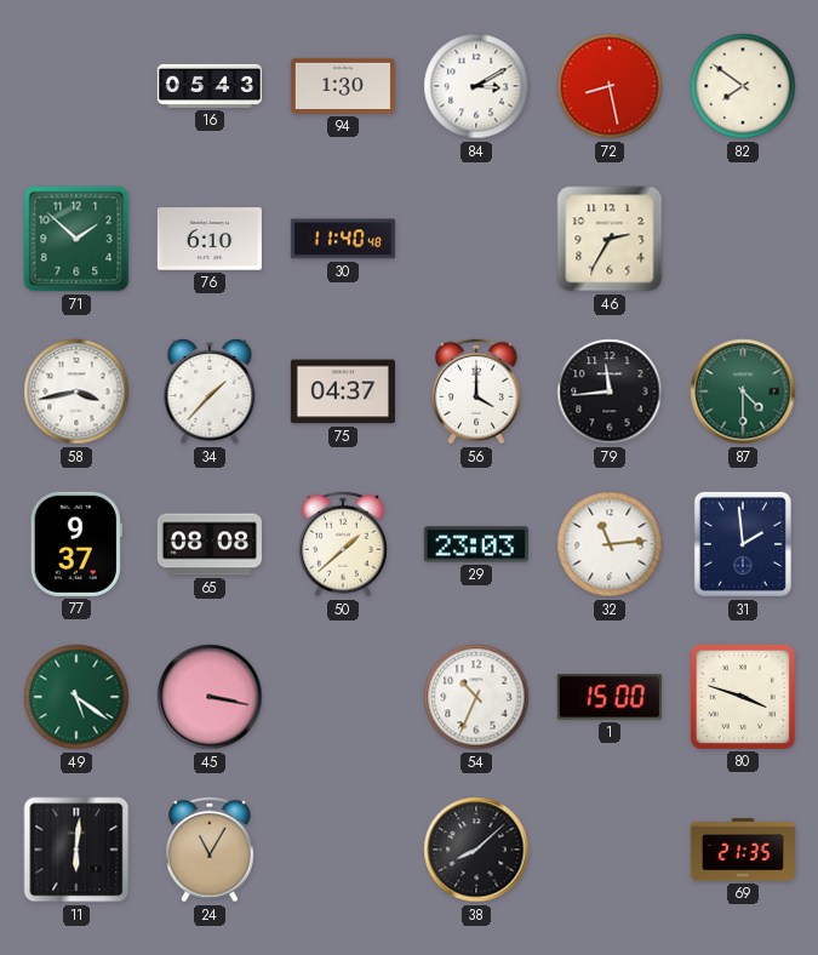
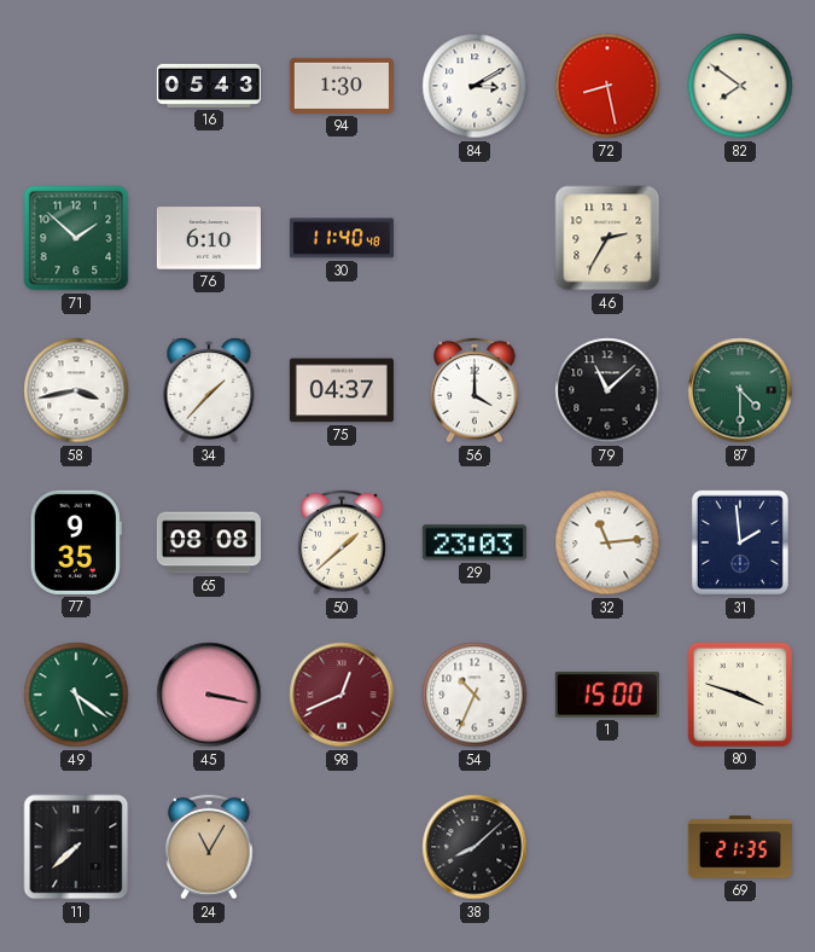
79: 11:44 -> 11:08 (607, 390)
77: 9:37 -> 9:35 (76, 542)
98: none -> 12:41 (342, 695)
11: 6:01 -> 7:38 (76, 847)
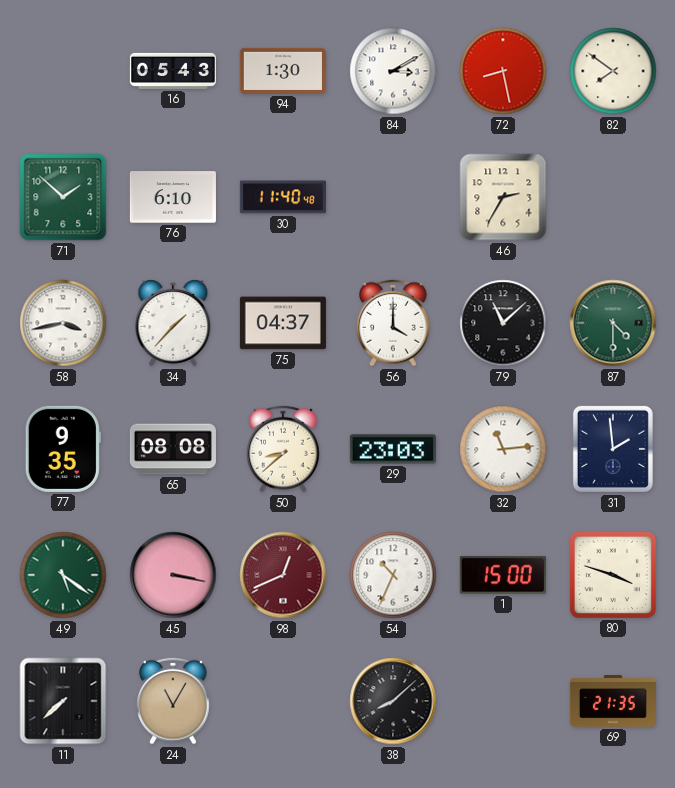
50: 1:38 -> 8:38 (283, 449)
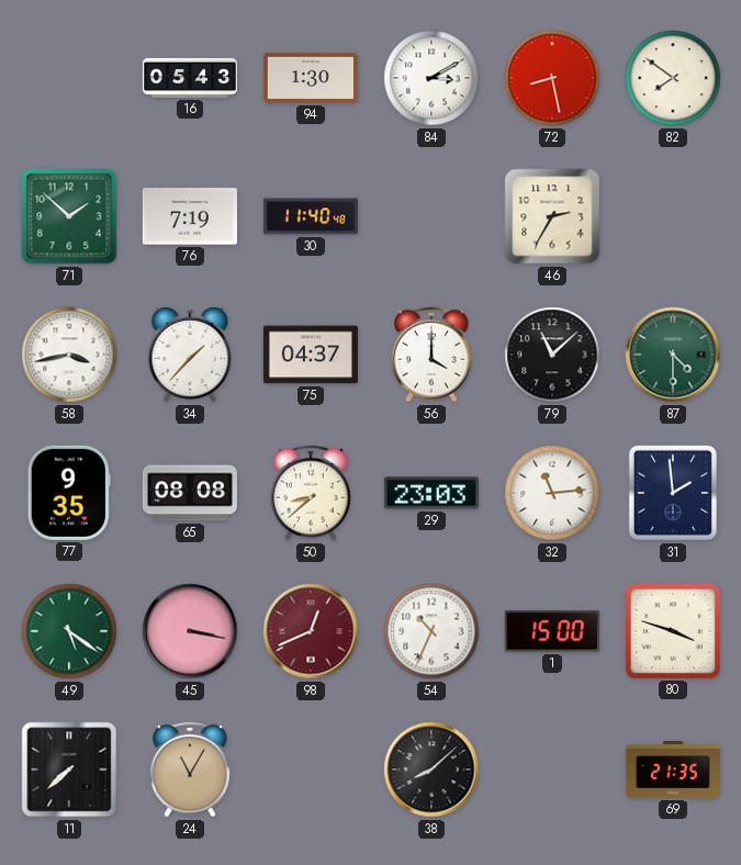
76: 6:10 -> 7:19 (190, 216)
